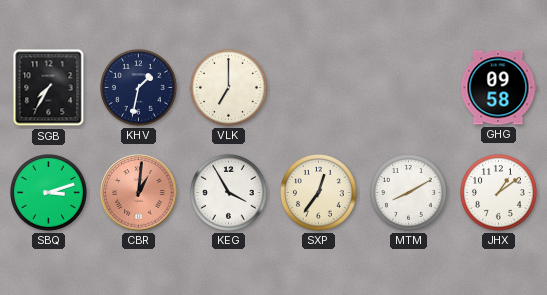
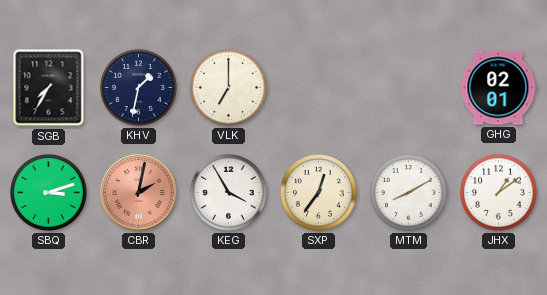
GHG: 09:58 -> 02:01 (498, 88)
CBR: 1:01 -> 2:02 (139, 193)
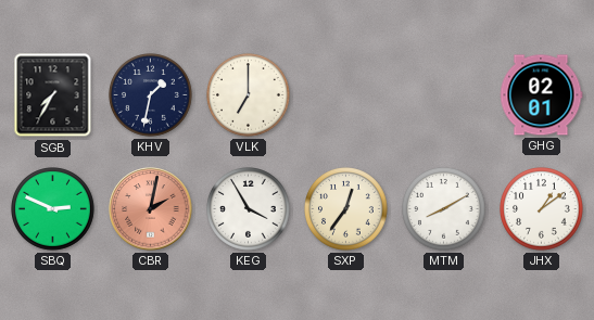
SBQ: 3:12 -> 2:49 (53, 209)
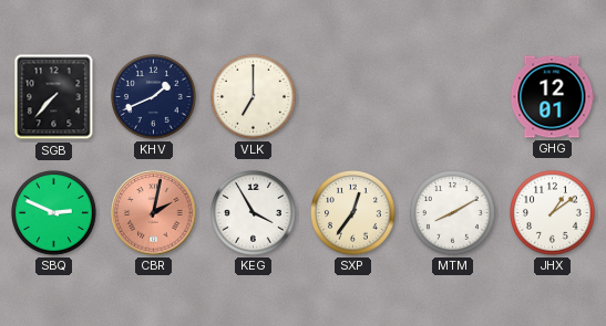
SGB: 7:35 -> 7:37 (54, 97)
KHV: 1:32 -> 1:41 (154, 97)
GHG: 02:01 -> 12:01 (552, 97)
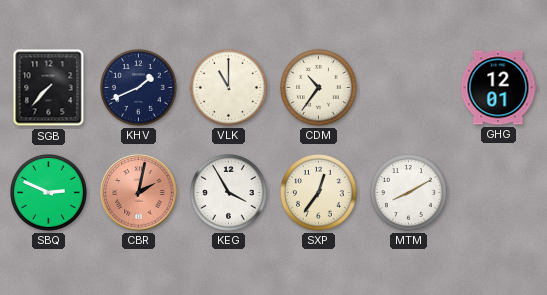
VLK: 7:00 -> 11:00 (229, 88)
CDM: none -> 10:36 (319, 88)
JHX: 1:09 -> none (553, 213)
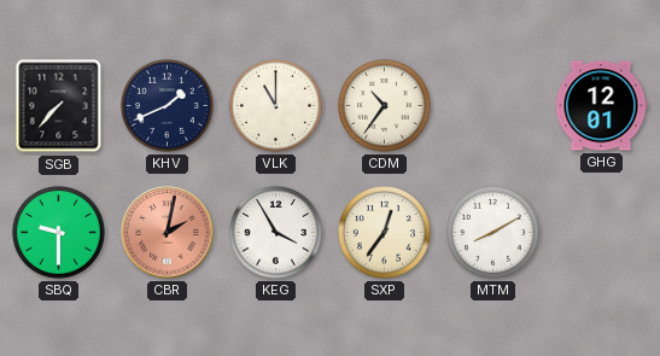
SBQ: 2:49 -> 9:30 (59, 233)
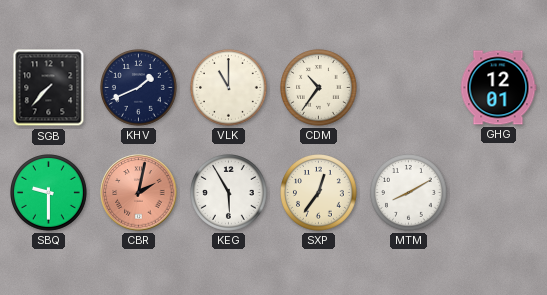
KEG: 3:55 -> 5:55 (229, 193)
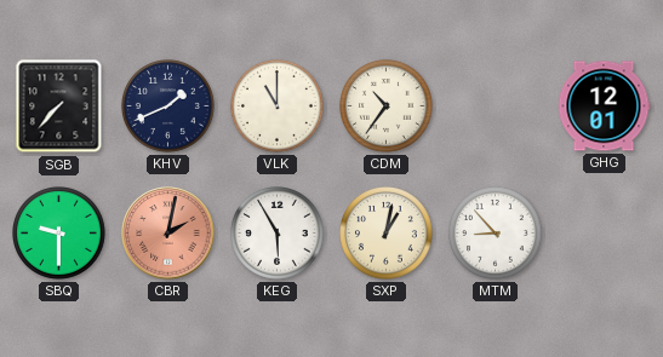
SXP: 12:36 -> 1:02 (387, 234)
MTM: 8:10 -> 8:53 (496, 234)
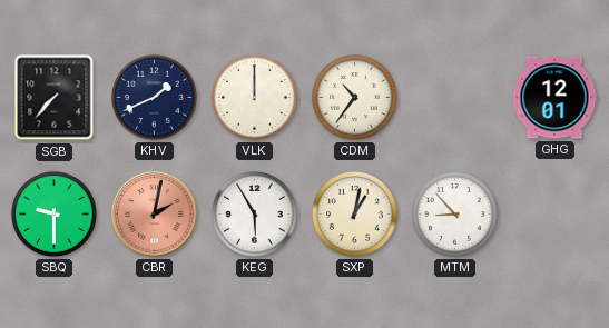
VLK: 11:00 -> 12:00 (255, 98)
